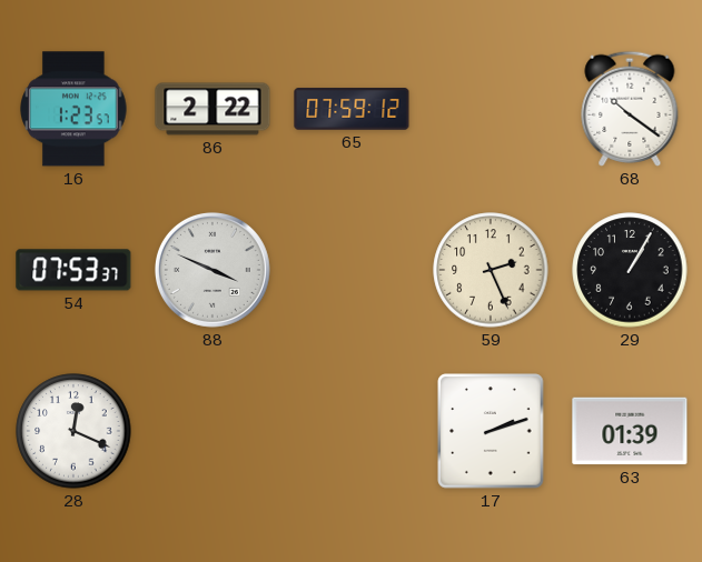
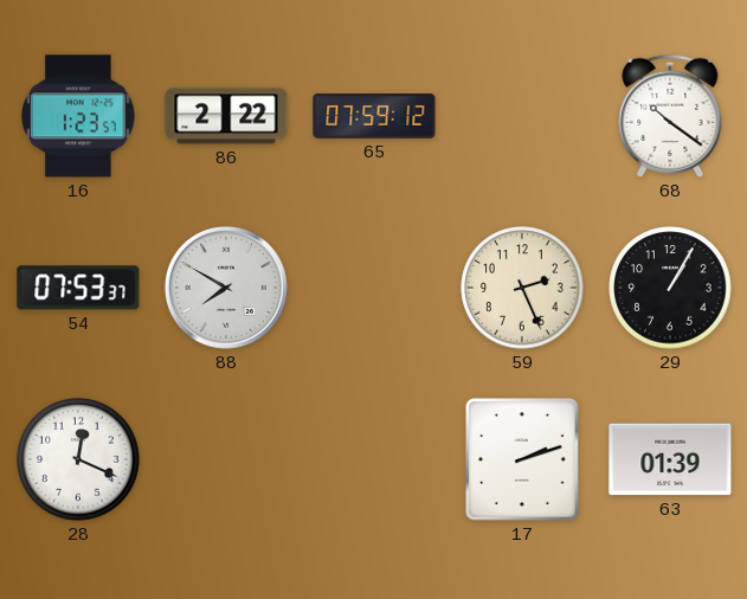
88: 3:49 -> 7:50 (226, 288)
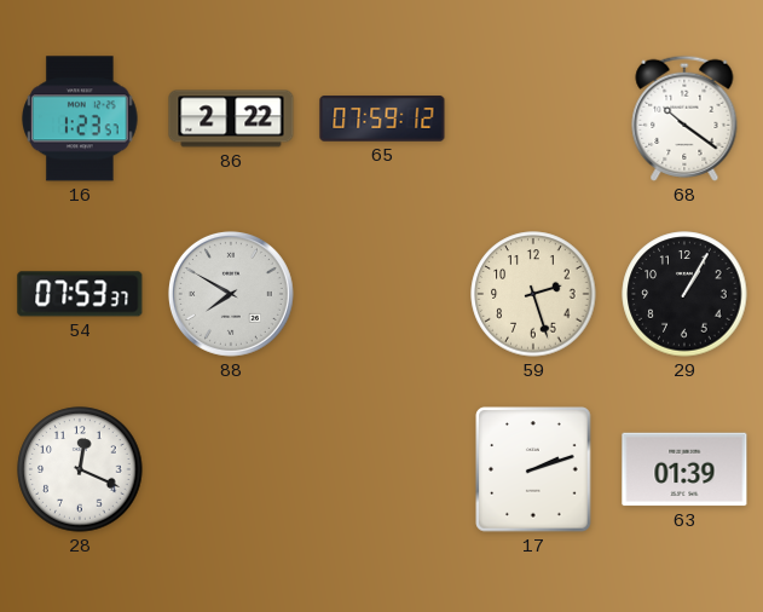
59: 2:26 -> 2:27 (533, 294)
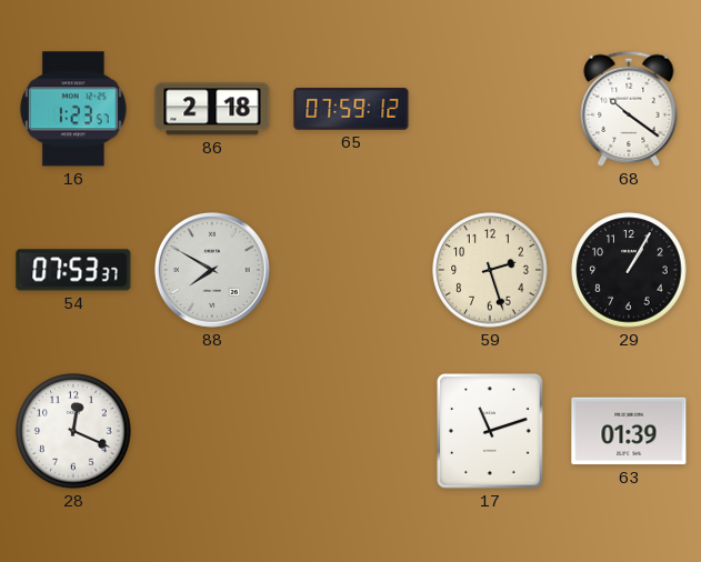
86: 2:22 -> 2:18 (212, 109)
17: 2:12 -> 11:12 (490, 431)
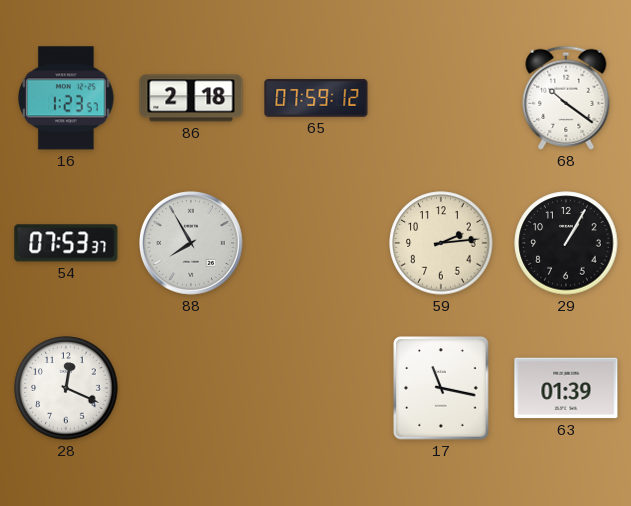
88: 7:50 -> 7:55 (191, 243)
59: 2:27 -> 2:14 (441, 243)
17: 11:12 -> 11:17 (441, 388)
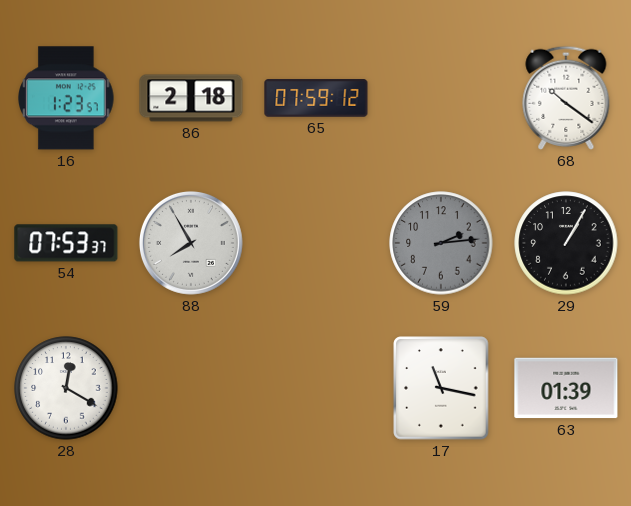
59 dial: cream -> grey (441, 243)
28: 12:19 -> 12:20 (66, 388)
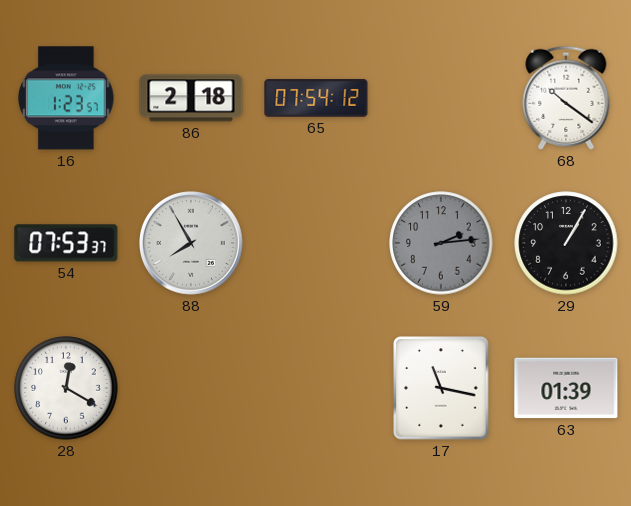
65: 07:59 -> 07:54 (316, 98)
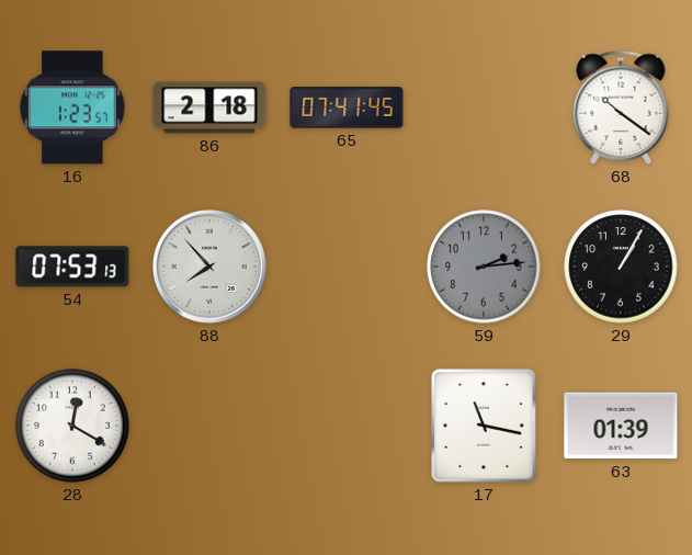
65: 07:54 -> 07:41 (347, 107)
54: 07:53:37 -> 07:53:13 (72, 267)
88: 7:55 -> 7:53 (209, 267)
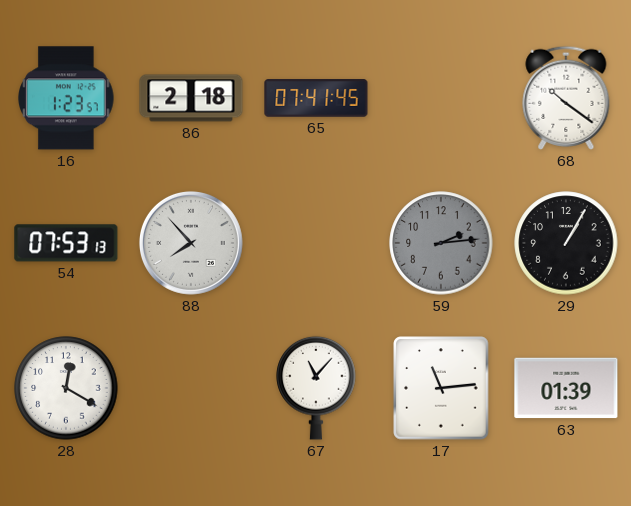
67: none -> 11:07 (316, 388)
17: 11:17 -> 11:14 (441, 388)
